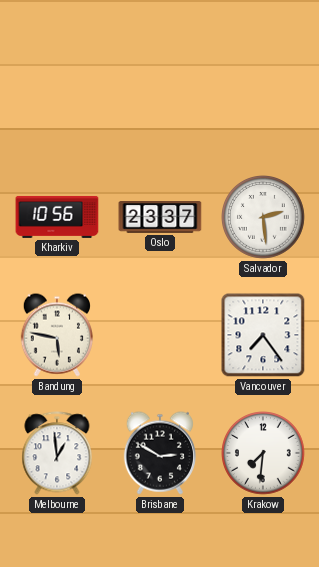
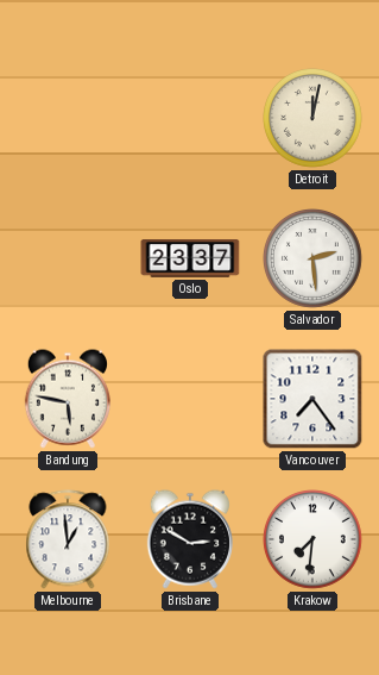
Detroit: none -> 12:02 (314, 119)
Kharkiv: 10:56 -> none (57, 217)
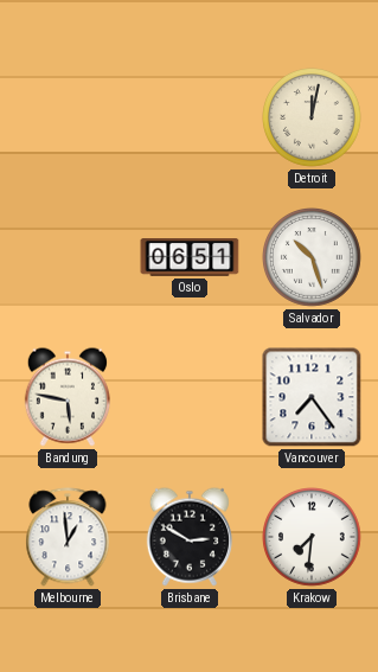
Oslo: 23:37 -> 06:51 (190, 258)
Salvador: 2:29 -> 10:27 (313, 258)
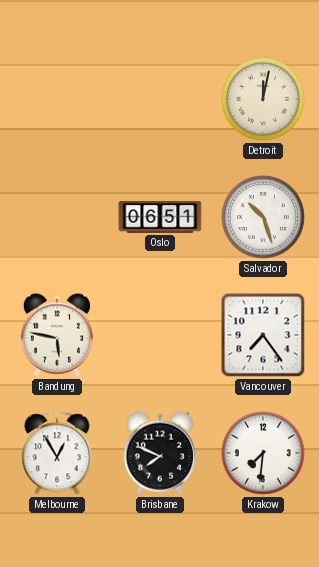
Melbourne: 12:59 -> 12:55 (57, 453)
Brisbane: 2:50 -> 7:49 (160, 453)
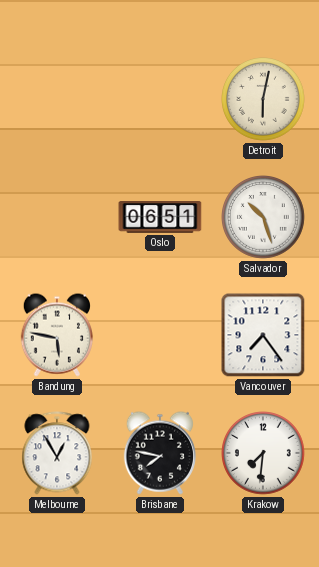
Detroit: 12:02 -> 6:02 (264, 100)
Brisbane: 7:49 -> 7:47 (160, 453)
